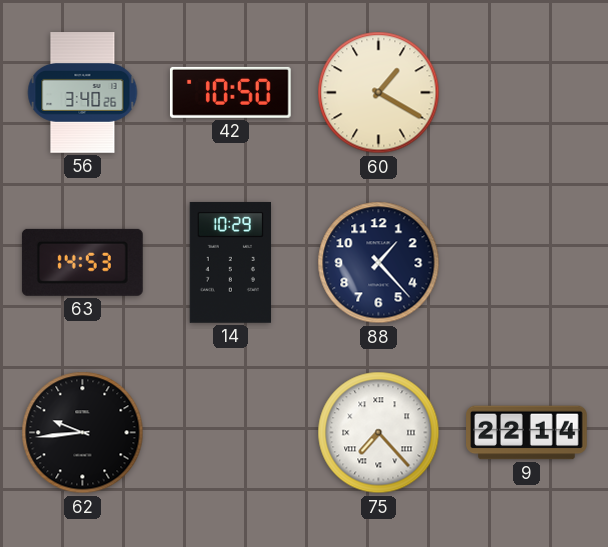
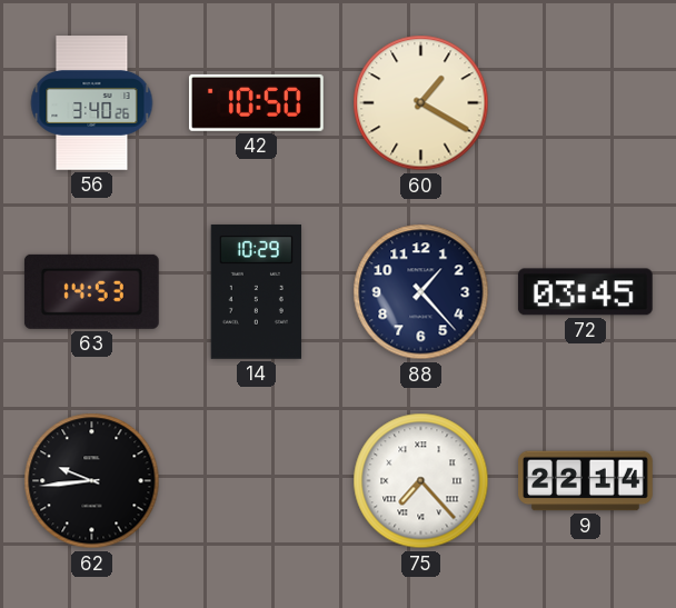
72: none -> 03:45 (585, 292)
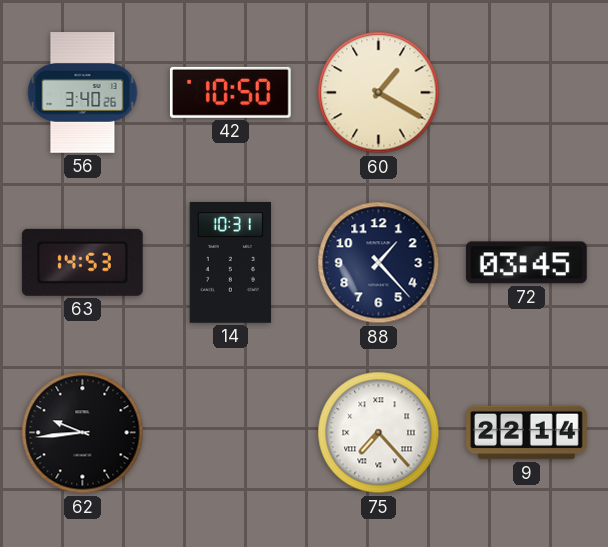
14: 10:29 -> 10:31 (230, 262)
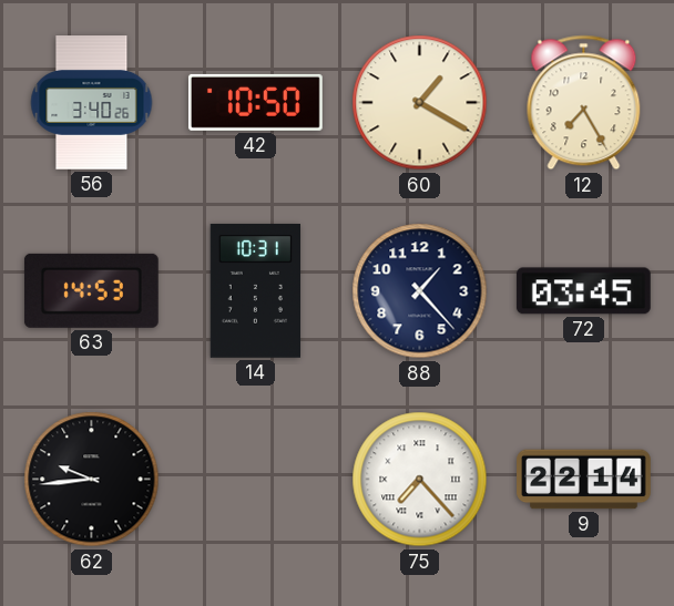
12: none -> 7:25 (584, 103)
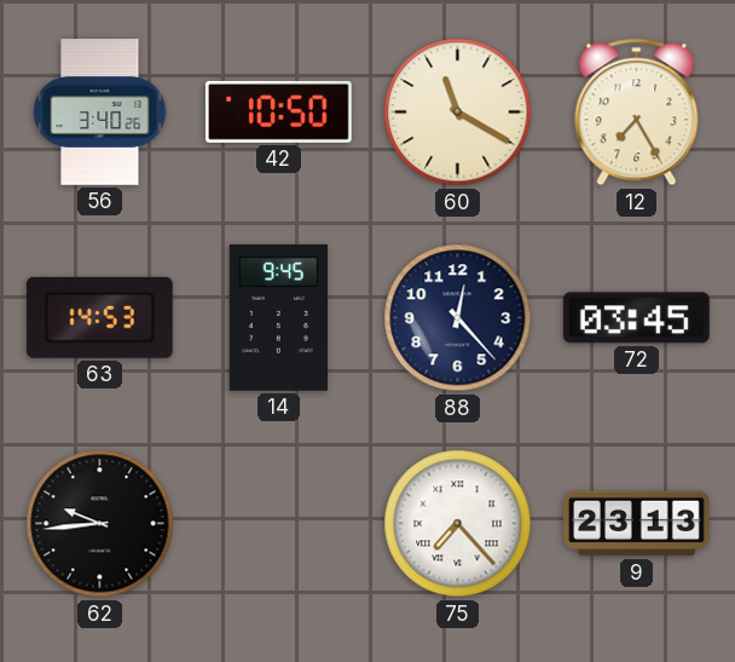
60: 1:20 -> 11:20 (458, 113)
14: 10:31 -> 9:45 (278, 317)
88: 1:23 -> 12:23 (458, 318)
9: 22:14 -> 23:13 (637, 524)
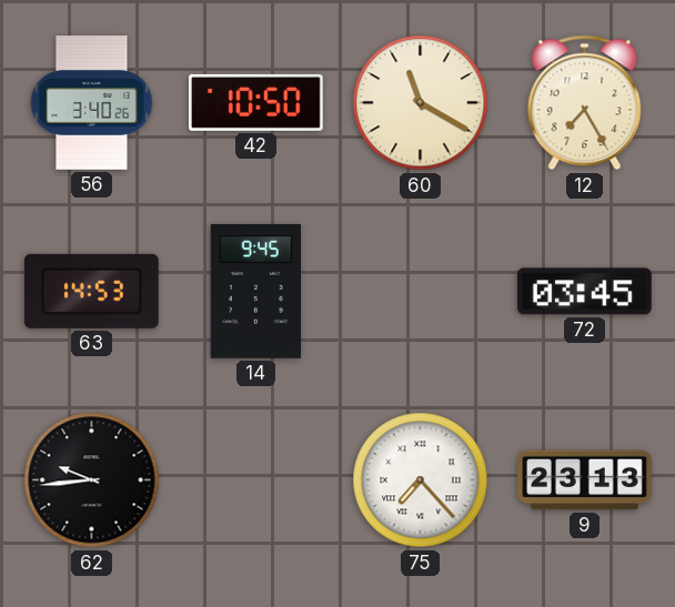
88: 12:23 -> none (458, 318)
